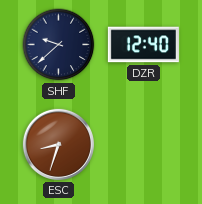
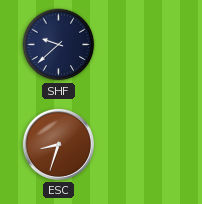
DZR: 12:40 -> none (143, 45)
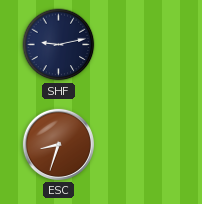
SHF: 9:38 -> 9:13 (59, 45)
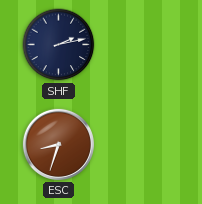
SHF: 9:13 -> 2:13 (59, 45)
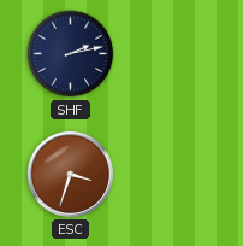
ESC: 8:33 -> 3:33 (70, 174)
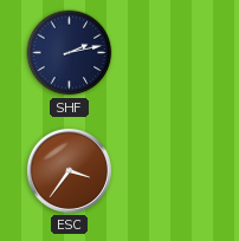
ESC: 3:33 -> 3:36 (69, 170)
